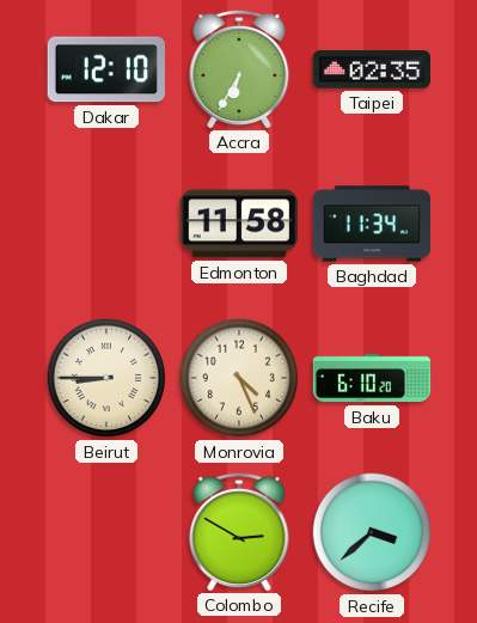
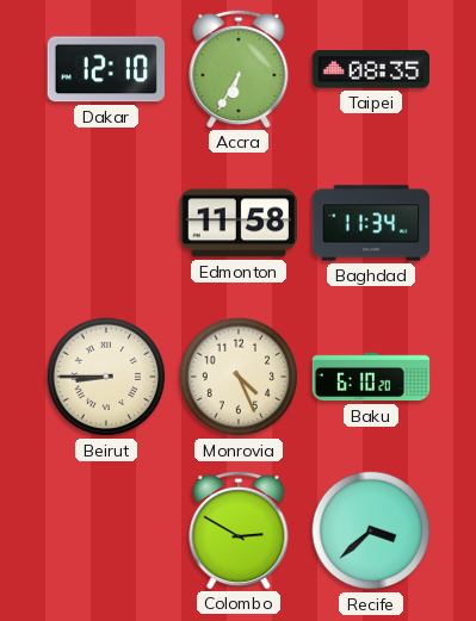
Taipei: 02:35 -> 08:35 (371, 69)
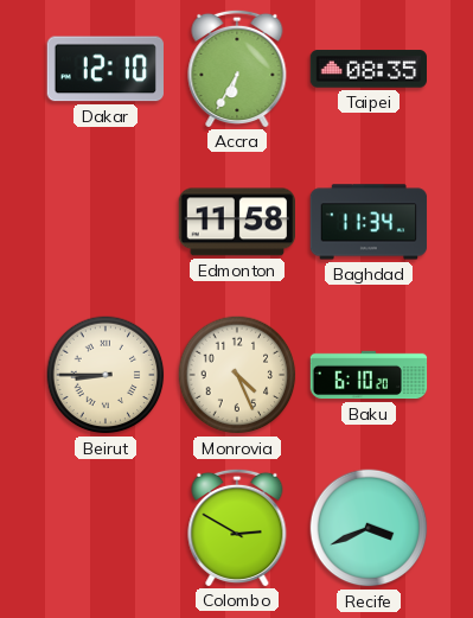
Recife: 3:38 -> 3:41 (369, 528)
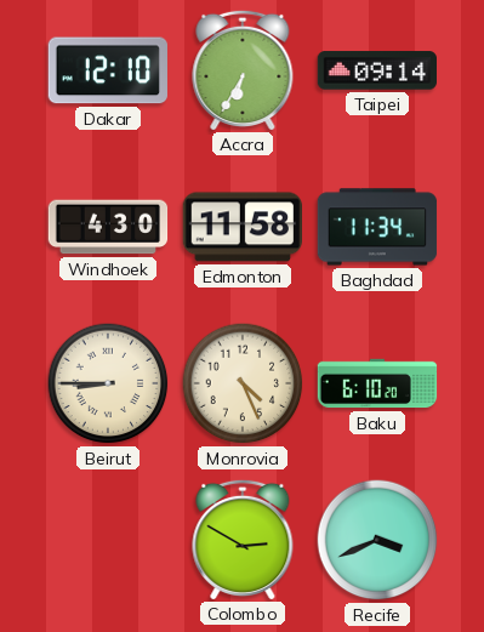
Taipei: 08:35 -> 09:14 (377, 70)
Windhoek: none -> 4:30 (108, 227)
